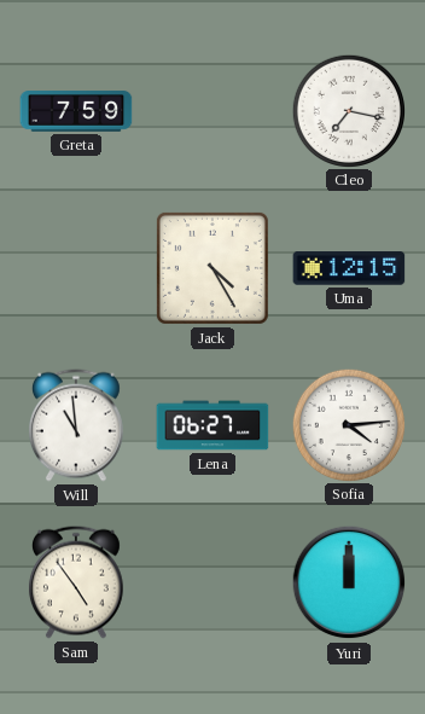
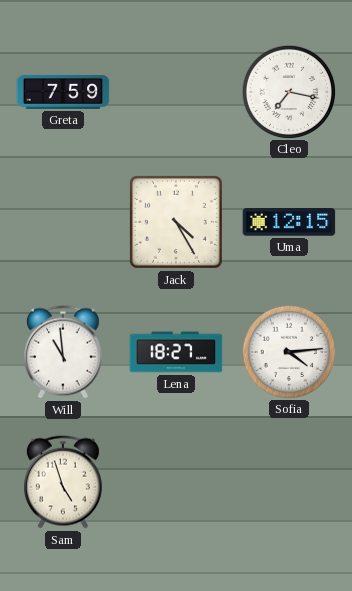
Lena: 06:27 -> 18:27 (176, 352)
Sam: 4:54 -> 4:57 (63, 482)
Yuri: 12:00 -> none (349, 582)
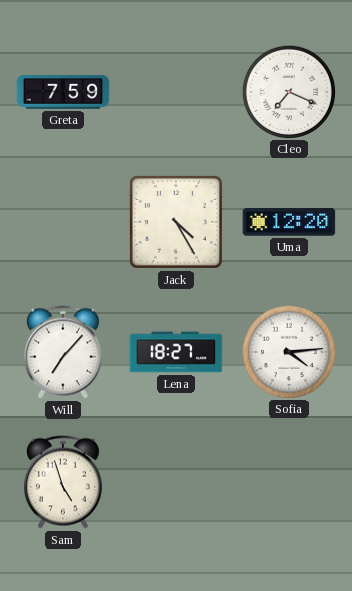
Cleo: 7:17 -> 7:19 (288, 91)
Uma: 12:15 -> 12:20 (289, 222)
Will: 10:59 -> 7:07 (63, 352)
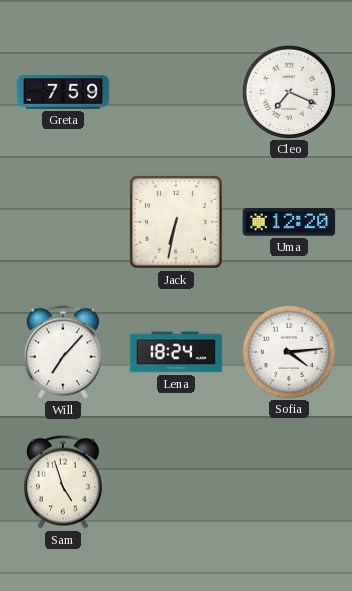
Jack: 4:25 -> 6:32 (176, 222)
Lena: 18:27 -> 18:24 (176, 352)
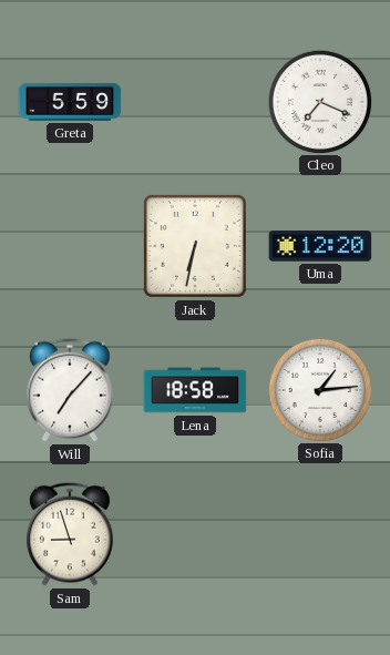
Greta: 7:59 -> 5:59 (70, 102)
Lena: 18:24 -> 18:58 (195, 390)
Sofia: 4:14 -> 1:14 (319, 389)
Sam: 4:57 -> 8:57 (70, 534)
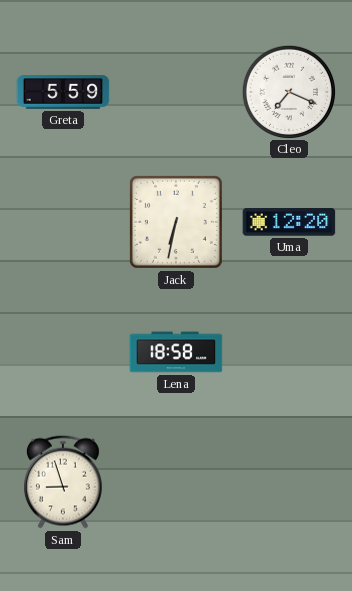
Will: 7:07 -> none (70, 390)
Sofia: 1:14 -> none (319, 389)
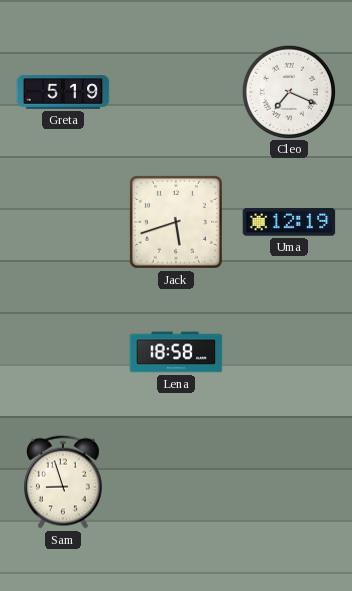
Greta: 5:59 -> 5:19 (63, 92)
Jack: 6:32 -> 5:42 (176, 222)
Uma: 12:20 -> 12:19 (289, 222)
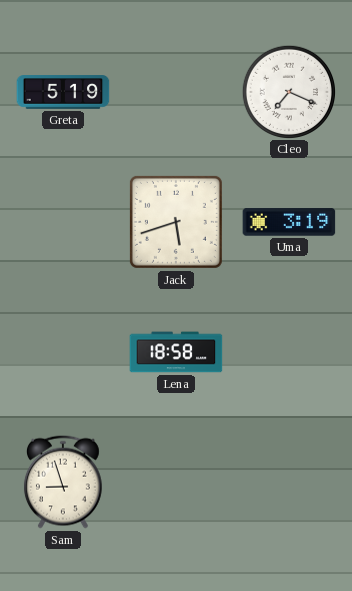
Uma: 12:19 -> 3:19 (289, 222)
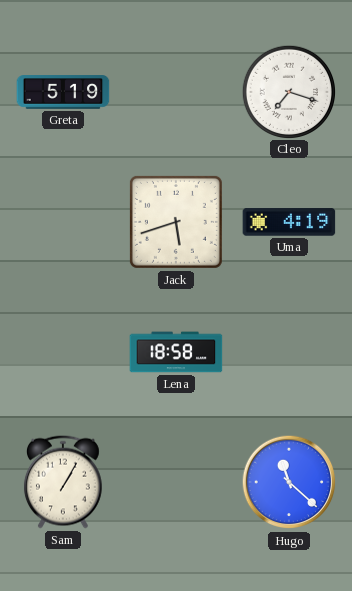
Cleo: 7:19 -> 7:18 (288, 91)
Uma: 3:19 -> 4:19 (289, 222)
Sam: 8:57 -> 1:05 (63, 482)
Hugo: none -> 11:22 (289, 482)
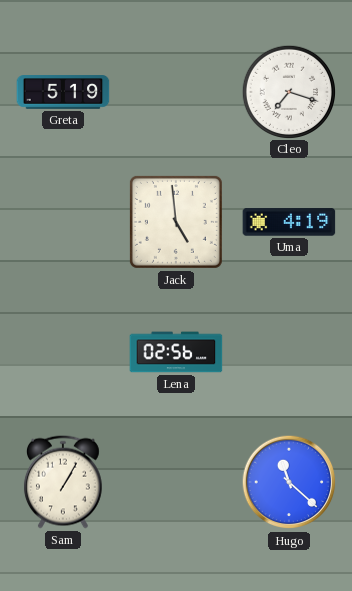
Jack: 5:42 -> 4:59 (176, 222)
Lena: 18:58 -> 02:56 (176, 352)
